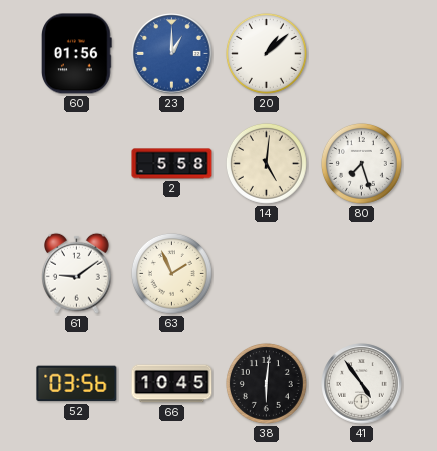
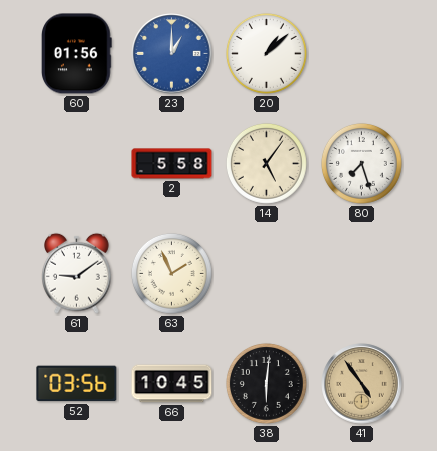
14: 5:01 -> 5:06 (266, 163)
41 dial: white -> champagne (362, 384)
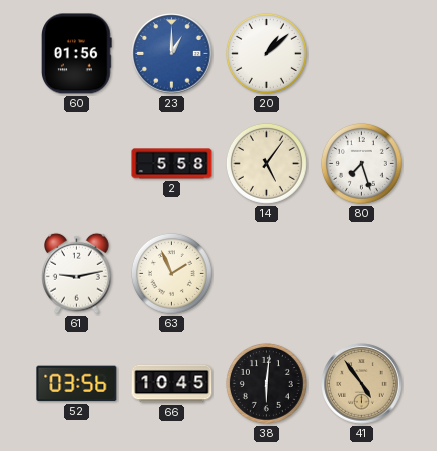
61: 9:09 -> 9:13 (77, 273)
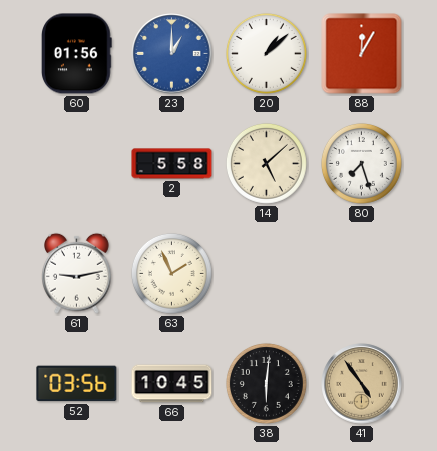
88: none -> 12:05 (362, 54)
14: 5:06 -> 5:08 (266, 163)
